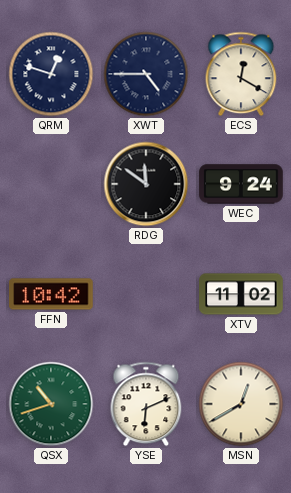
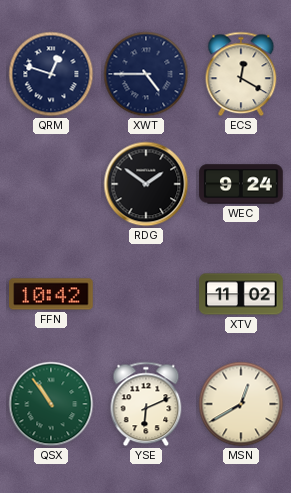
RDG: 11:51 -> 1:51 (146, 184)
QSX: 10:42 -> 10:54 (51, 404)
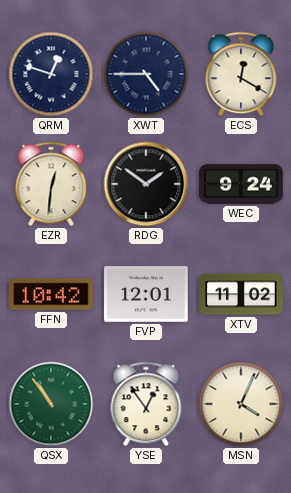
EZR: none -> 12:31 (51, 184)
FVP: none -> 12:01 (146, 294)
YSE: 6:11 -> 12:54 (146, 404)
MSN: 12:40 -> 4:04 (241, 404)
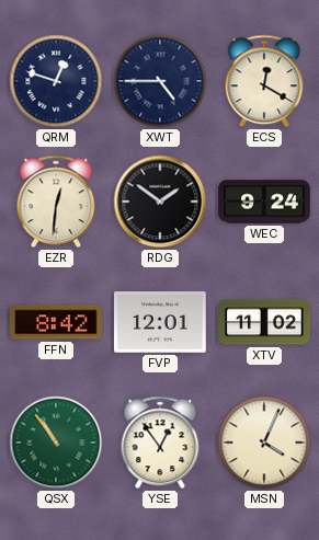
FFN: 10:42 -> 8:42 (56, 322)
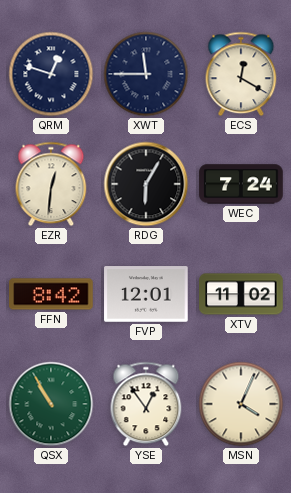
XWT: 4:45 -> 11:45 (146, 74)
RDG: 1:51 -> 6:05 (146, 184)
WEC: 9:24 -> 7:24 (241, 184)
QSX: 10:54 -> 10:55 (51, 404)
